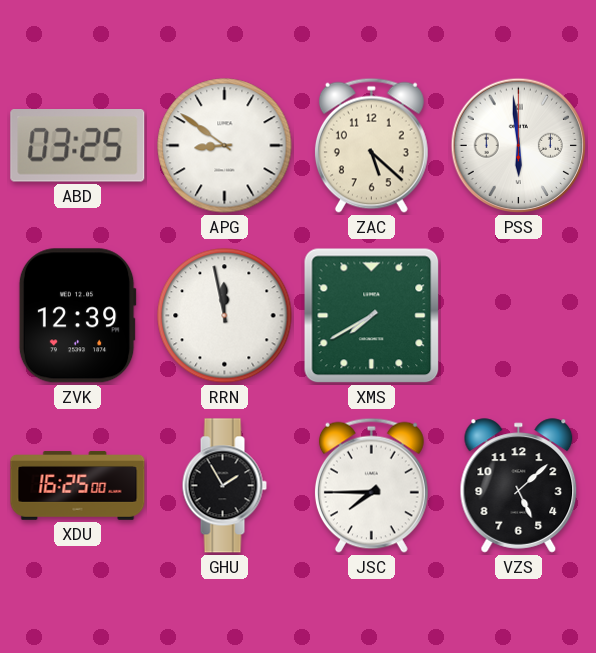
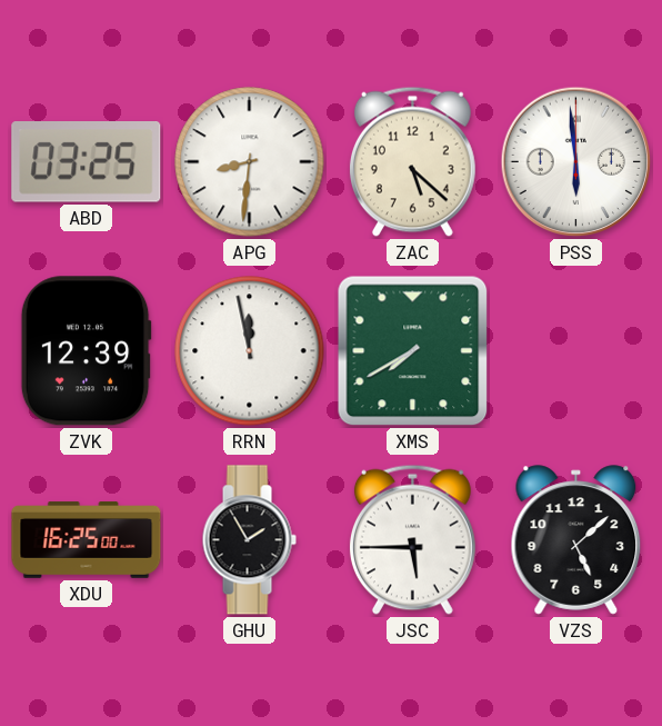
APG: 8:51 -> 8:31 (250, 162)
JSC: 7:45 -> 5:45 (412, 539)
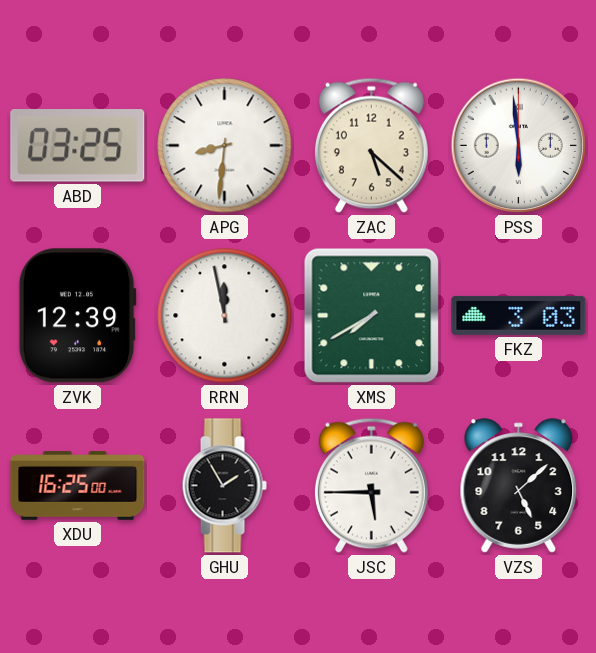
FKZ: none -> 3:03 (519, 315)
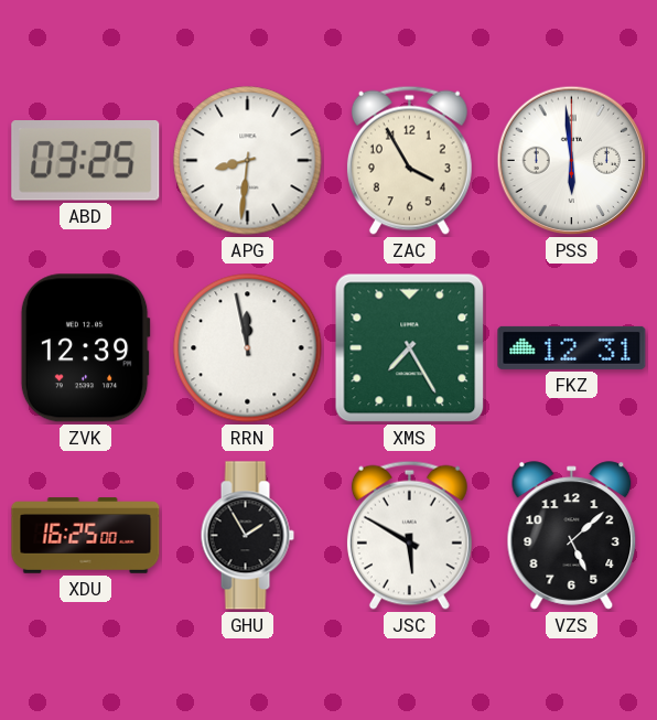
ZAC: 5:22 -> 3:55 (409, 160)
XMS: 7:40 -> 7:25 (410, 348)
FKZ: 3:03 -> 12:31 (572, 347)
JSC: 5:45 -> 5:50 (409, 535)
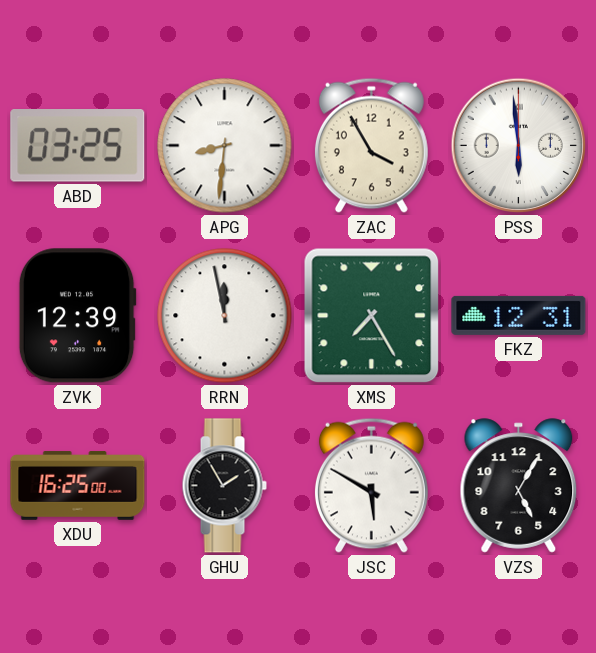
VZS: 5:08 -> 5:05 (519, 486)
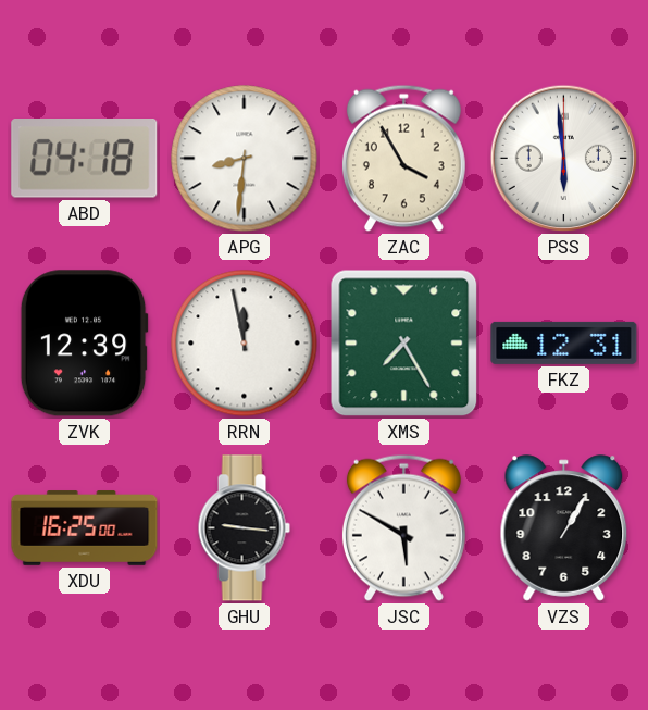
ABD: 03:25 -> 04:18 (85, 159)
GHU: 1:55 -> 9:16 (244, 528)
VZS: 5:05 -> 1:05 (564, 528)
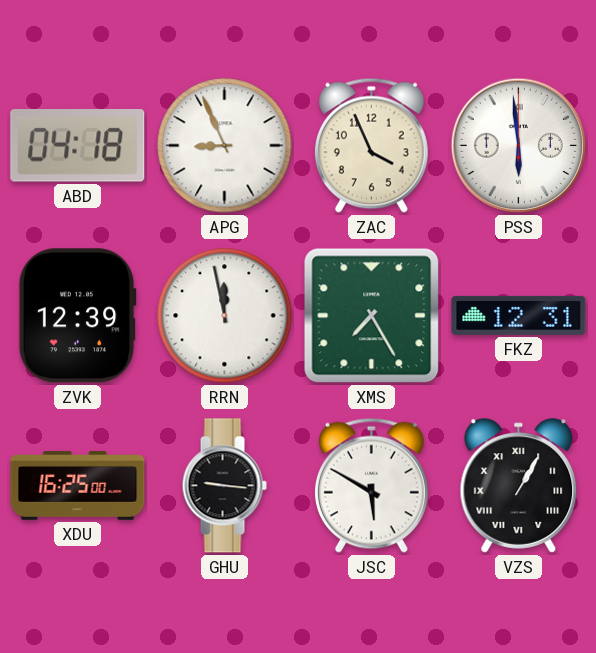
APG: 8:31 -> 8:56 (225, 146)
ZAC: 3:55 -> 3:56 (371, 145)
VZS numerals: Arabic -> Roman (519, 486)
